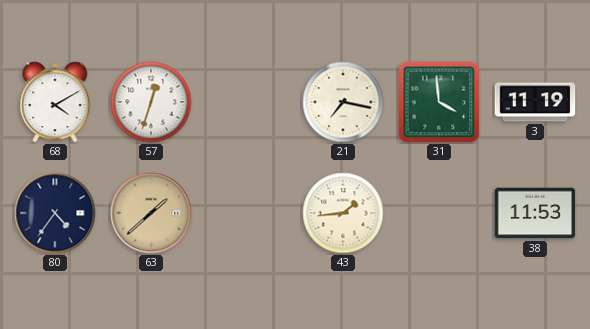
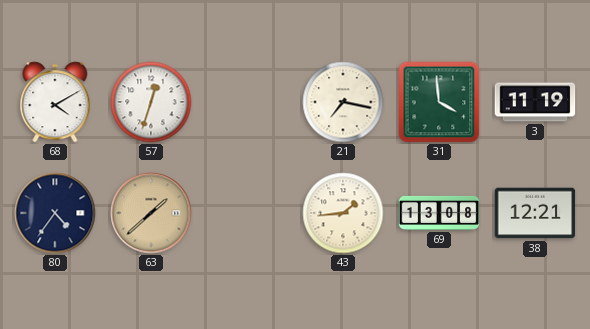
69: none -> 13:08 (439, 213)
38: 11:53 -> 12:21 (535, 213)
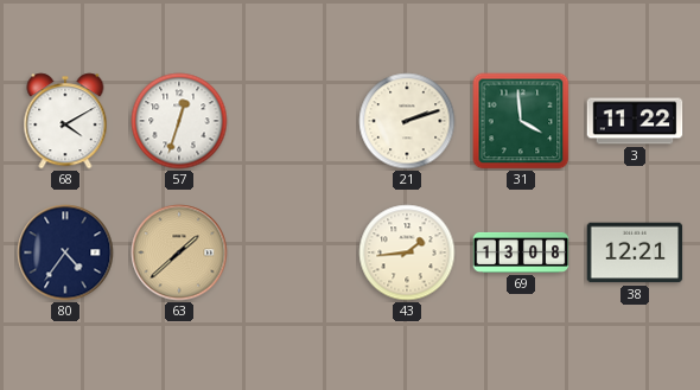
21: 7:17 -> 2:12 (407, 121)
3: 11:19 -> 11:22 (635, 121)
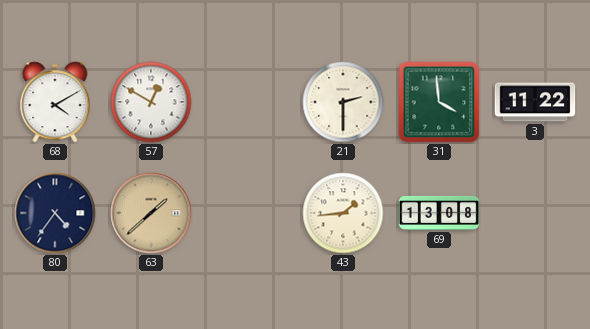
57: 12:33 -> 12:50 (151, 102)
21: 2:12 -> 2:30 (343, 102)
38: 12:21 -> none (635, 252)
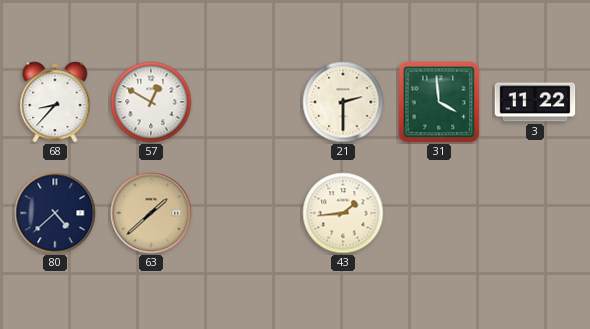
68: 4:10 -> 8:37 (55, 102)
80: 4:36 -> 4:38 (55, 213)
69: 13:08 -> none (439, 213)
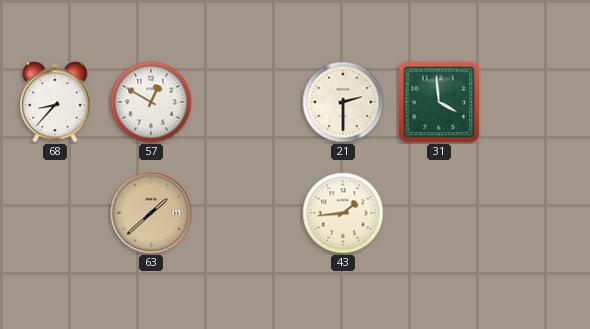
3: 11:22 -> none (535, 102)
80: 4:38 -> none (55, 213)
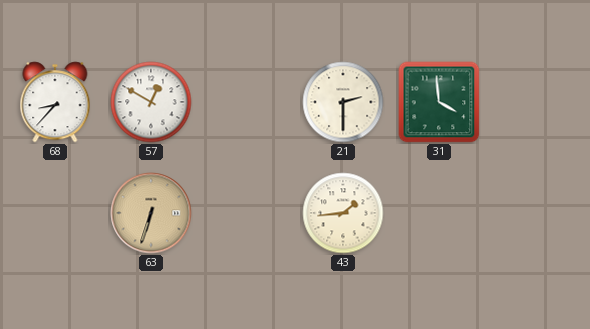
63: 1:38 -> 6:33 (151, 213)
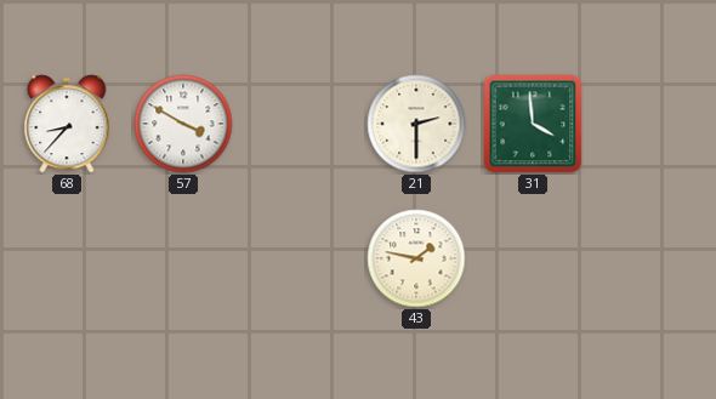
57: 12:50 -> 3:50 (183, 124)
63: 6:33 -> none (151, 213)
43: 1:44 -> 1:47 (416, 258)
